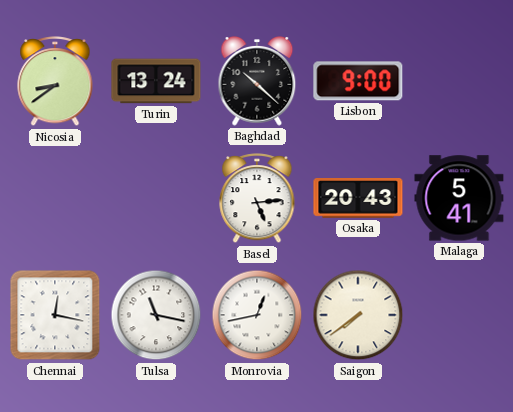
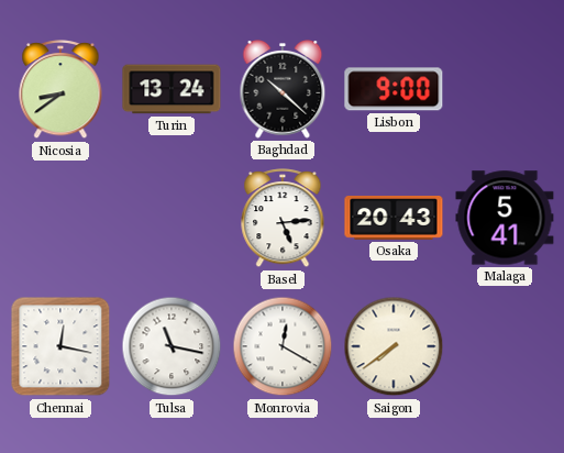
Monrovia: 12:43 -> 12:20 (283, 346)
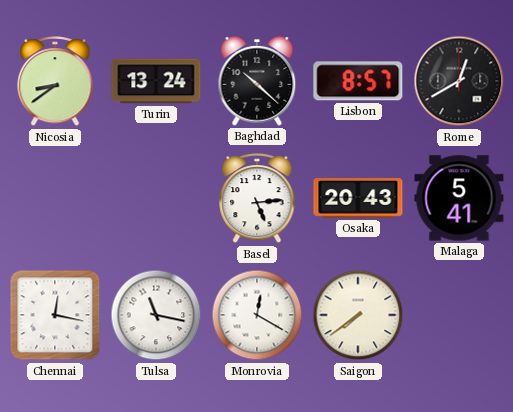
Lisbon: 9:00 -> 8:57 (358, 81)
Rome: none -> 12:40 (459, 81)
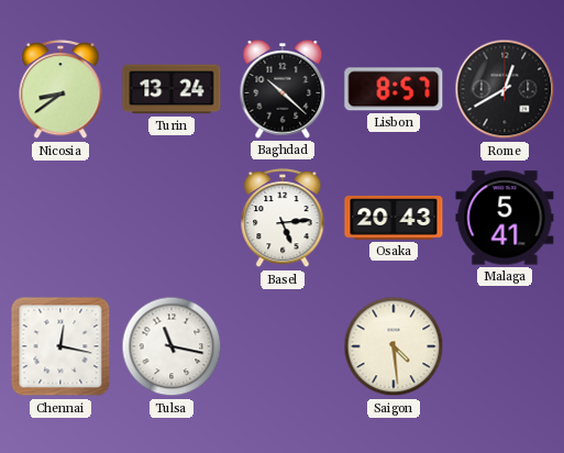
Monrovia: 12:20 -> none (257, 315)
Saigon: 7:39 -> 4:29 (394, 346)
